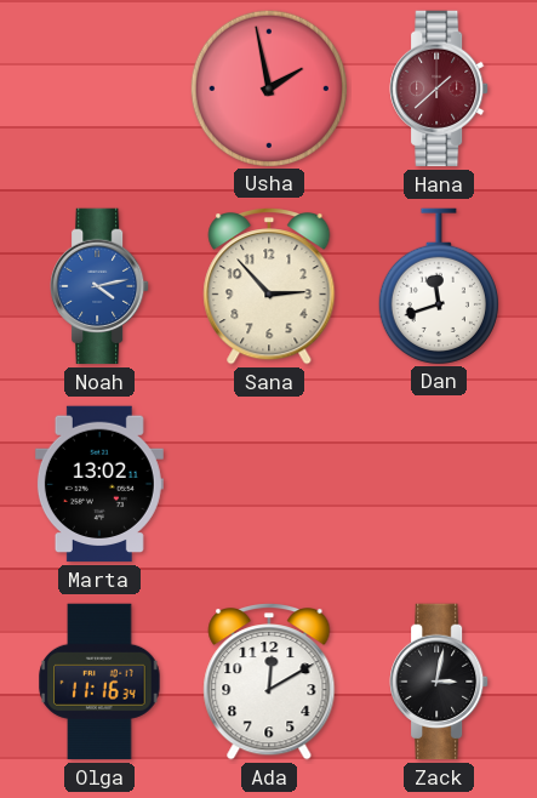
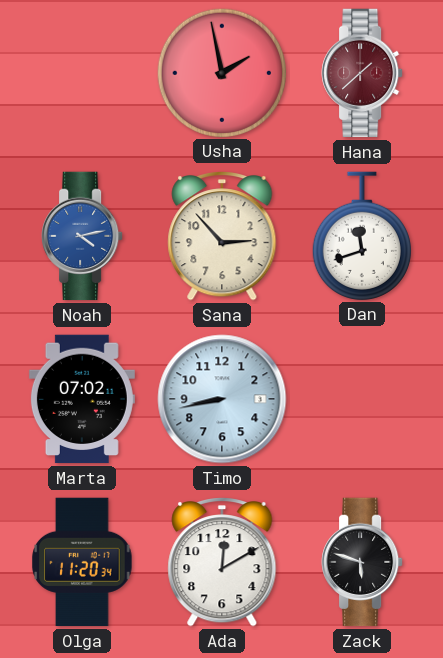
Marta: 13:02 -> 07:02 (82, 399)
Timo: none -> 8:43 (222, 399)
Olga: 11:16 -> 11:20 (82, 562)
Zack: 3:02 -> 5:48 (362, 562)
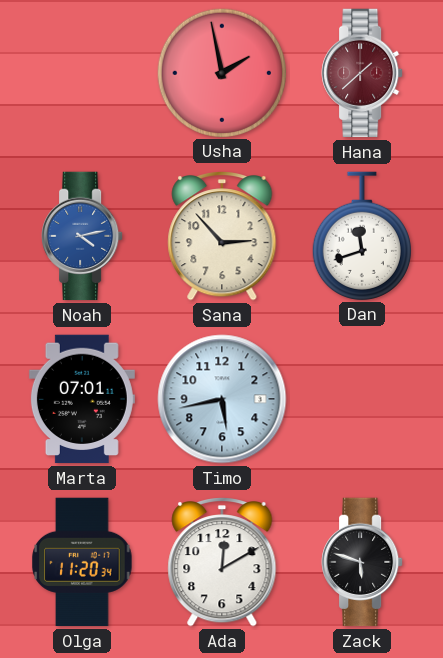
Marta: 07:02 -> 07:01 (82, 399)
Timo: 8:43 -> 5:43 (222, 399)
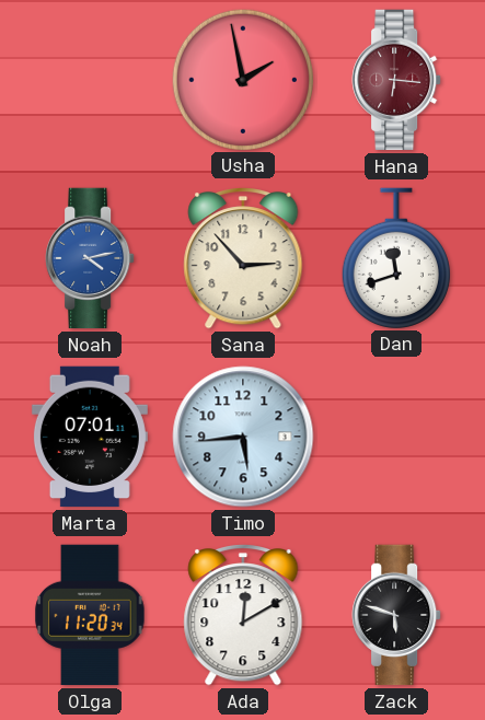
Hana: 1:38 -> 6:16 (396, 80)
Timo: 5:43 -> 5:44 (243, 437)
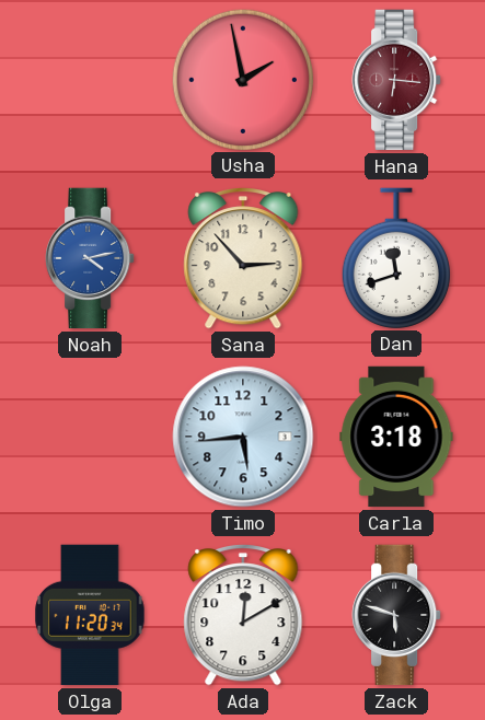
Marta: 07:01 -> none (90, 437)
Carla: none -> 3:18 (396, 437)
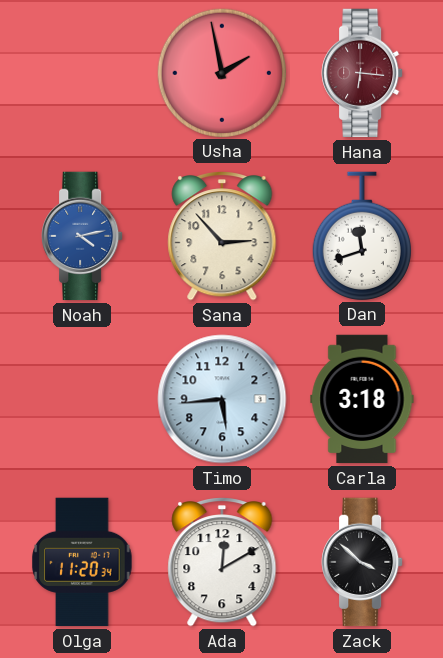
Zack: 5:48 -> 3:52 (362, 562)
